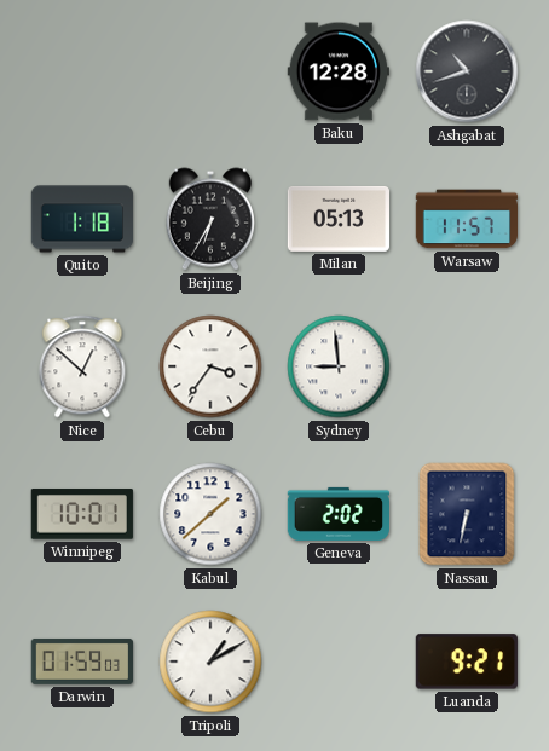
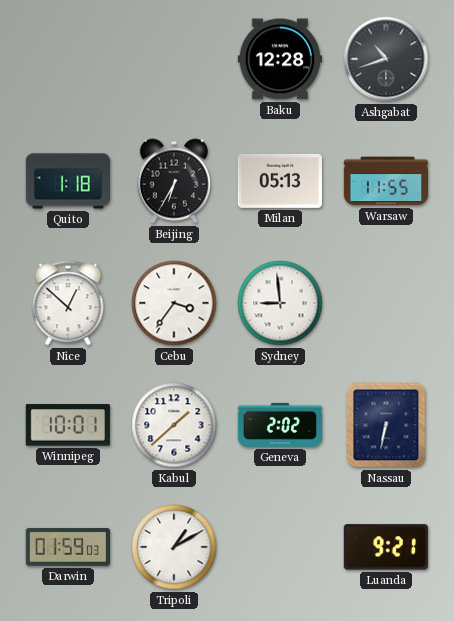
Warsaw: 11:57 -> 11:55 (386, 181)
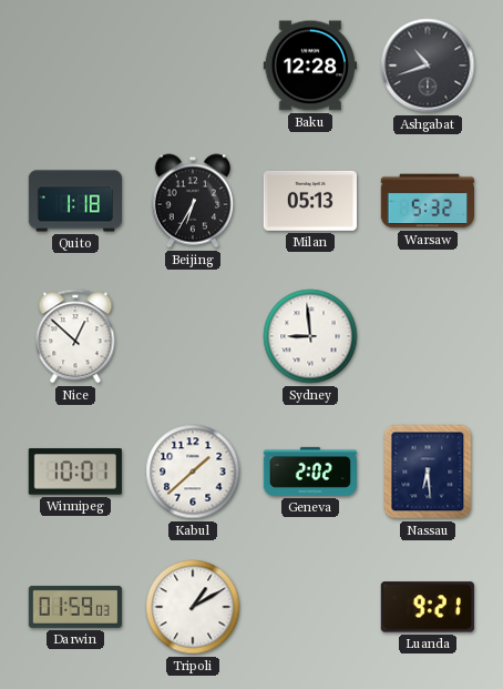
Warsaw: 11:55 -> 5:32 (428, 201)
Cebu: 3:36 -> none (174, 303)
Nassau: 6:32 -> 6:29 (428, 472)
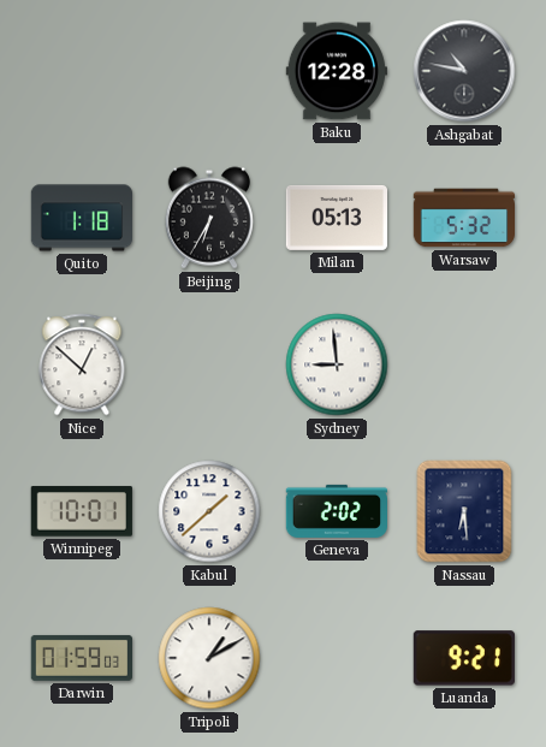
Ashgabat: 10:42 -> 10:47 (464, 71)
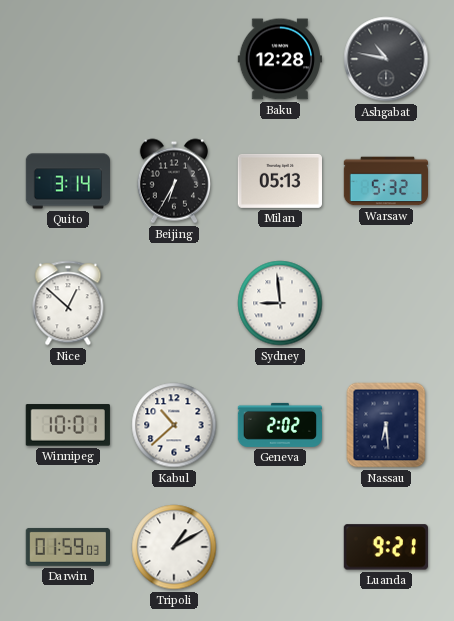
Quito: 1:18 -> 3:14 (68, 181)
Kabul: 1:38 -> 10:38 (174, 425)
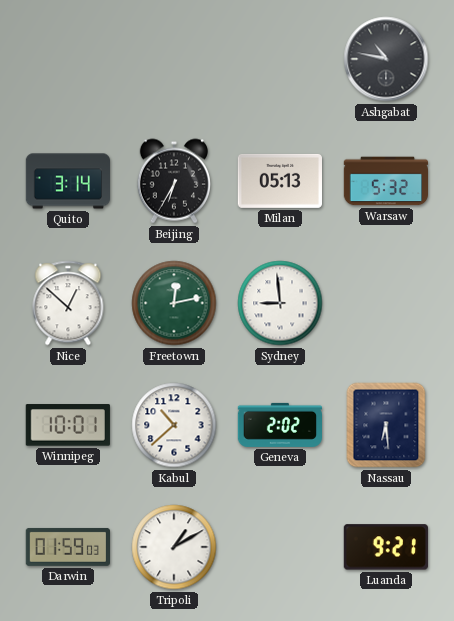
Baku: 12:28 -> none (279, 59)
Freetown: none -> 12:13 (174, 303)
